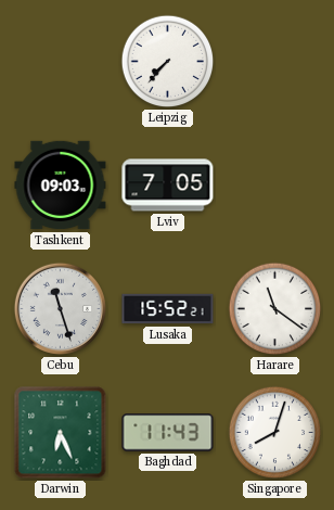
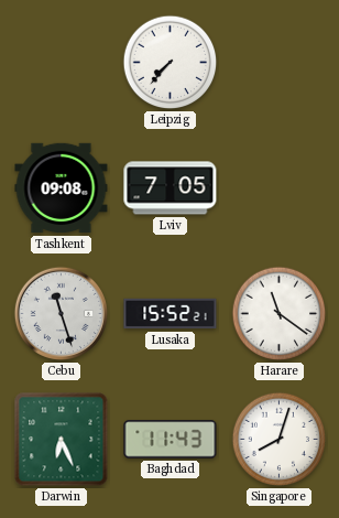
Tashkent: 09:03 -> 09:08 (62, 188)
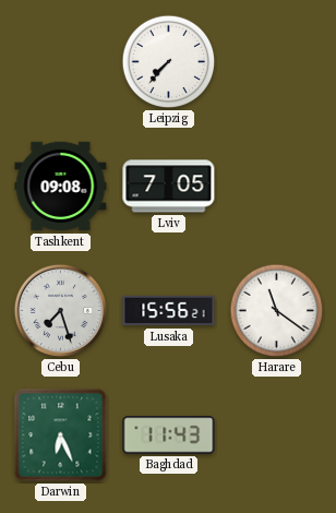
Cebu: 11:27 -> 7:27 (60, 310)
Lusaka: 15:52 -> 15:56 (169, 311)
Singapore: 8:03 -> none (280, 440)
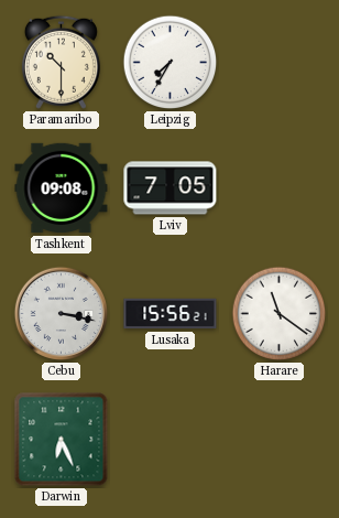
Paramaribo: none -> 10:30 (61, 62)
Leipzig: 7:37 -> 7:35 (171, 63)
Cebu: 7:27 -> 3:17 (61, 313)
Baghdad: 11:43 -> none (169, 436)
